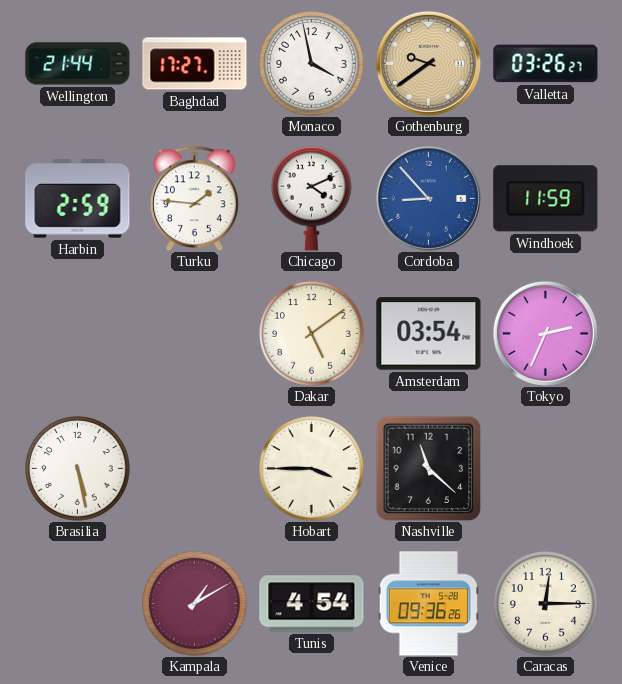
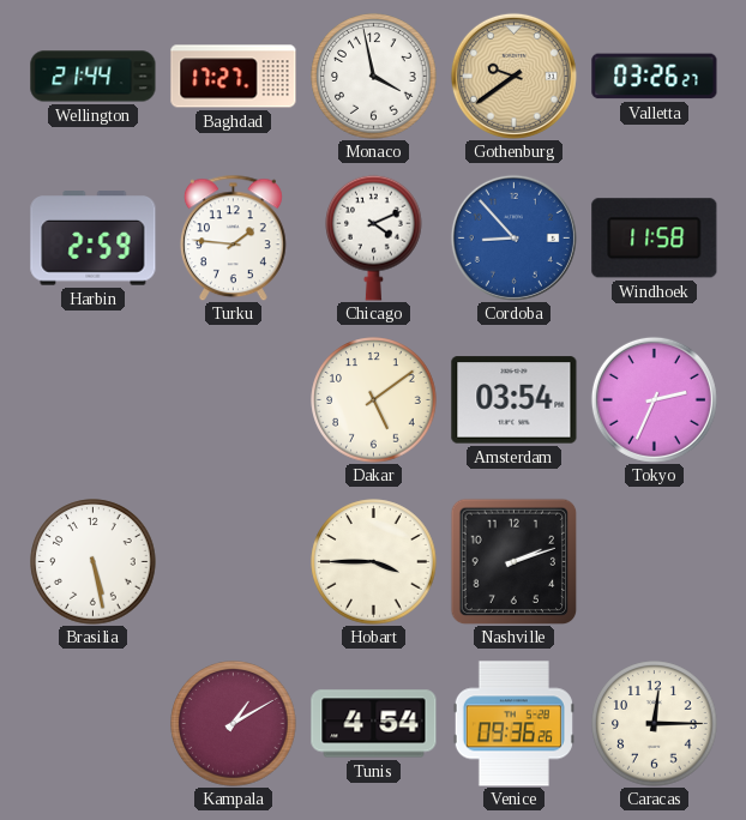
Windhoek: 11:59 -> 11:58 (655, 239)
Nashville: 11:22 -> 2:12 (513, 561)
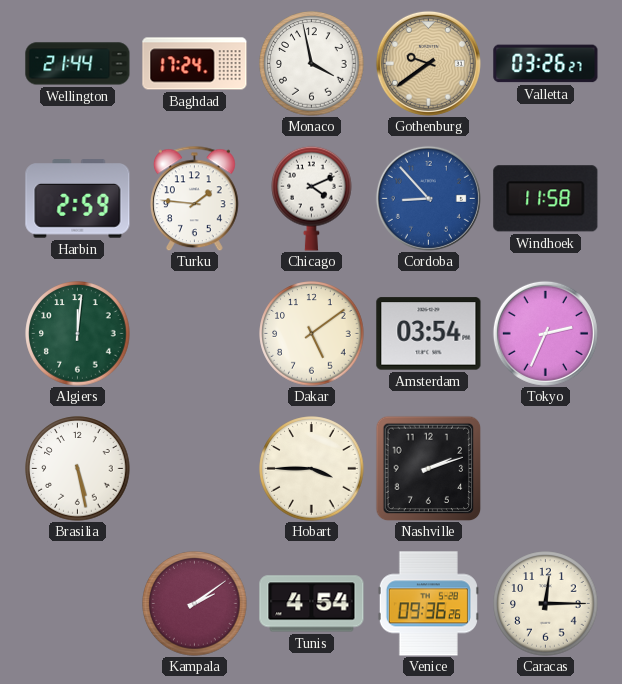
Baghdad: 17:27 -> 17:24 (195, 64)
Algiers: none -> 12:01 (78, 334)
Kampala: 1:10 -> 2:09 (195, 604)
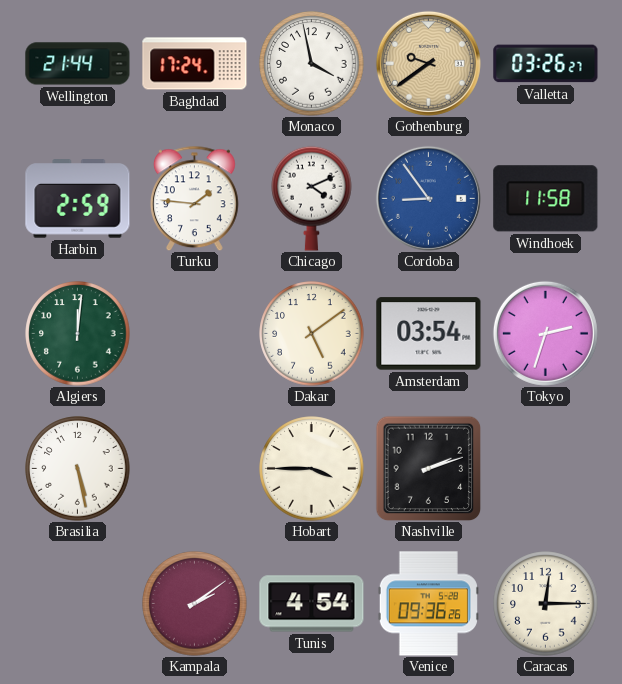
Cordoba: 8:53 -> 8:54 (428, 198)
Tokyo: 2:34 -> 2:33 (545, 333)
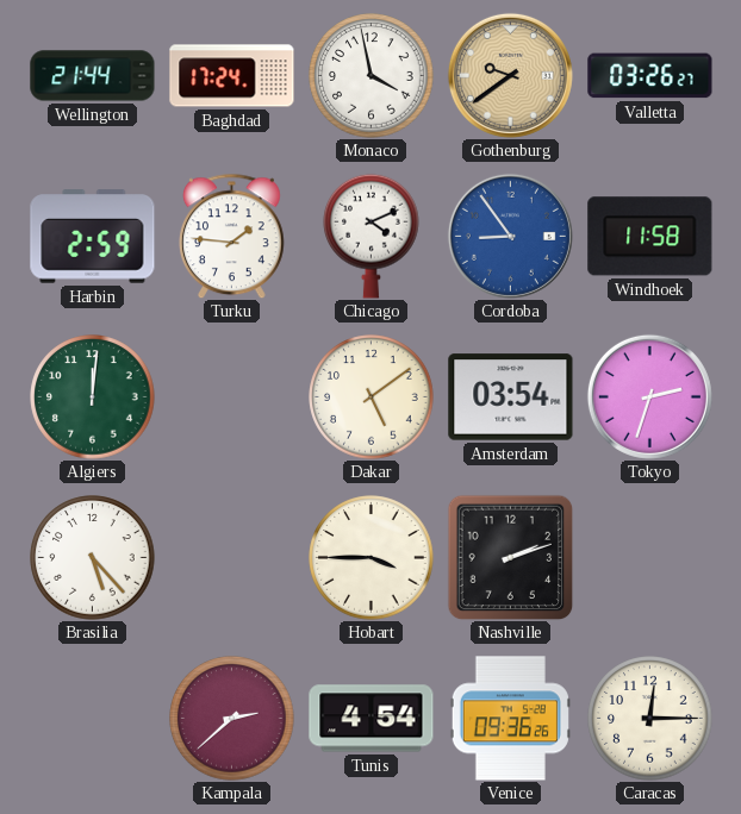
Brasilia: 5:28 -> 5:23 (93, 558)
Kampala: 2:09 -> 2:38 (232, 719)
